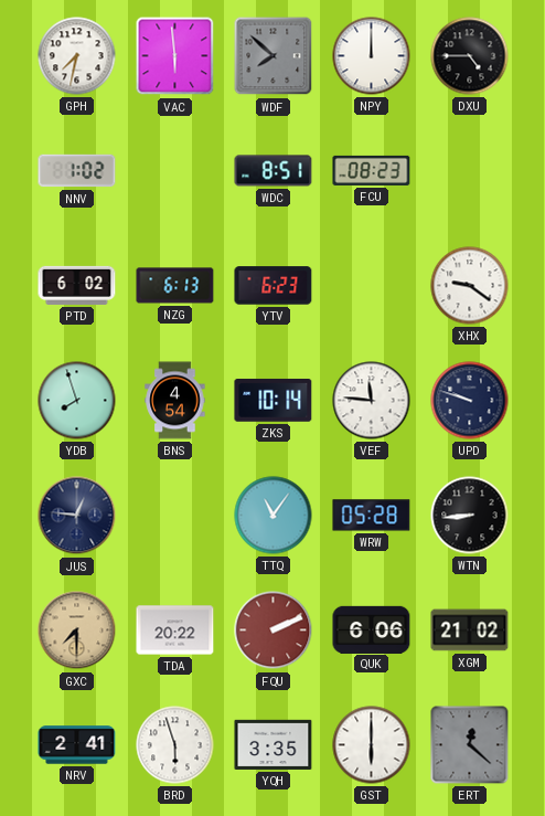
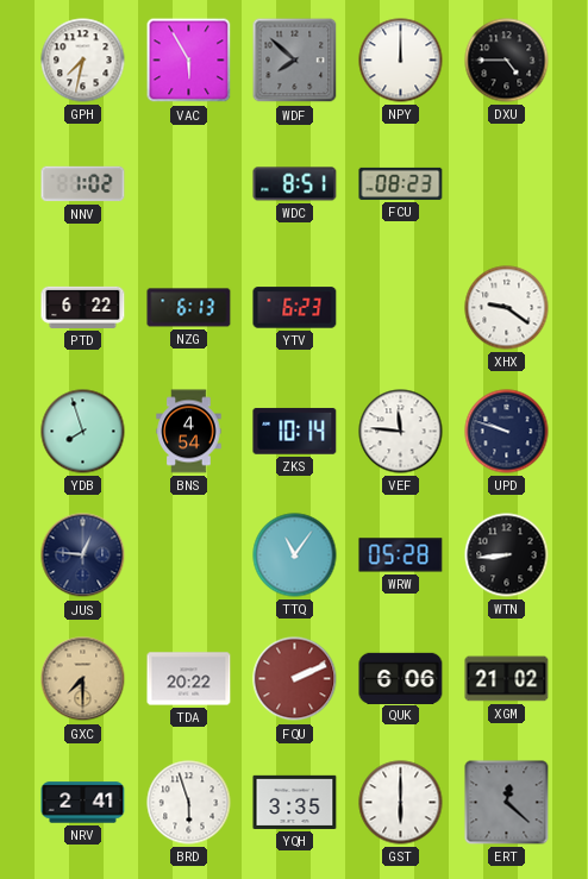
VAC: 5:59 -> 5:55 (189, 61)
PTD: 6:02 -> 6:22 (83, 307)
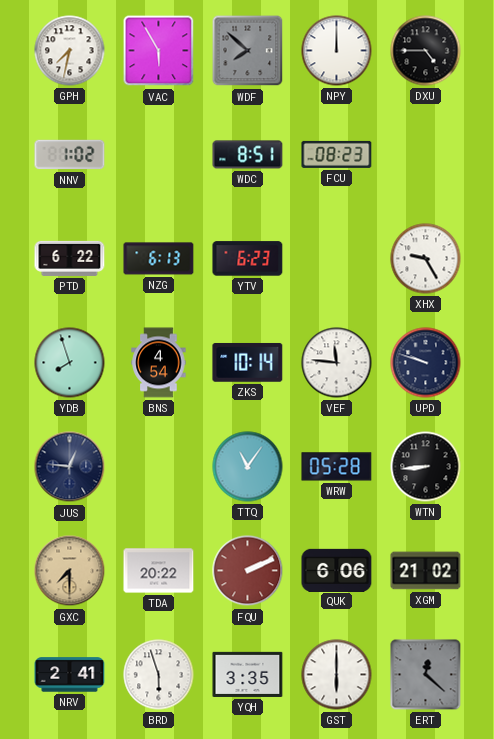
XHX: 9:21 -> 9:25 (426, 259)
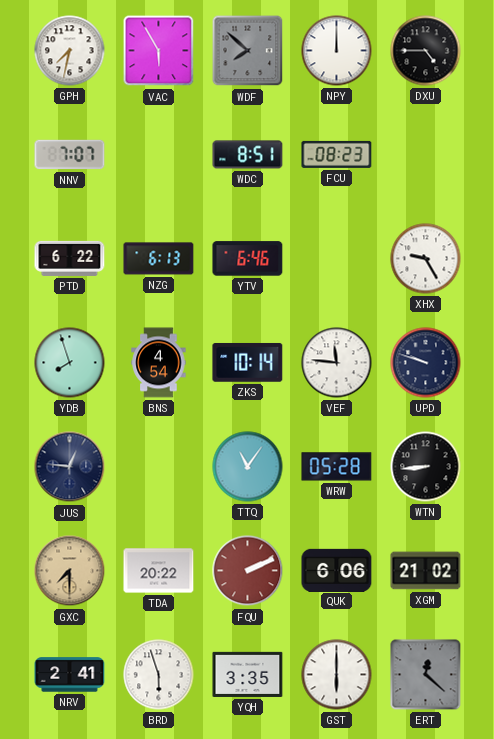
NNV: 1:02 -> 7:07 (70, 155)
YTV: 6:23 -> 6:46 (248, 259)
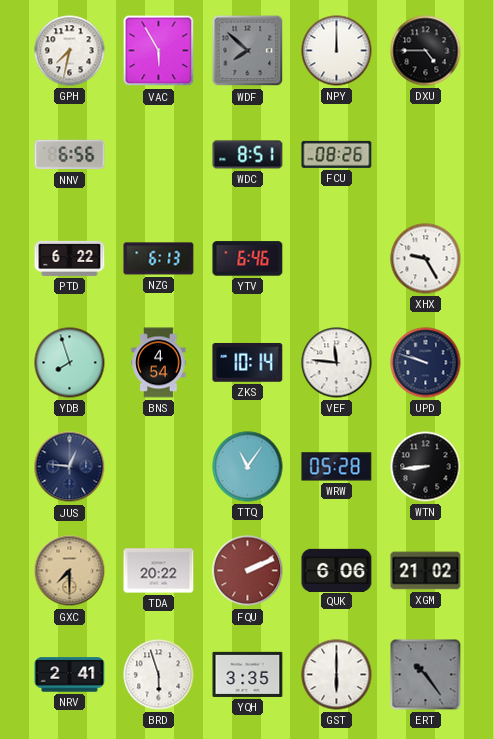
NNV: 7:07 -> 6:56 (70, 155)
FCU: 08:23 -> 08:26 (337, 154)
ERT: 12:22 -> 10:24 (426, 675)
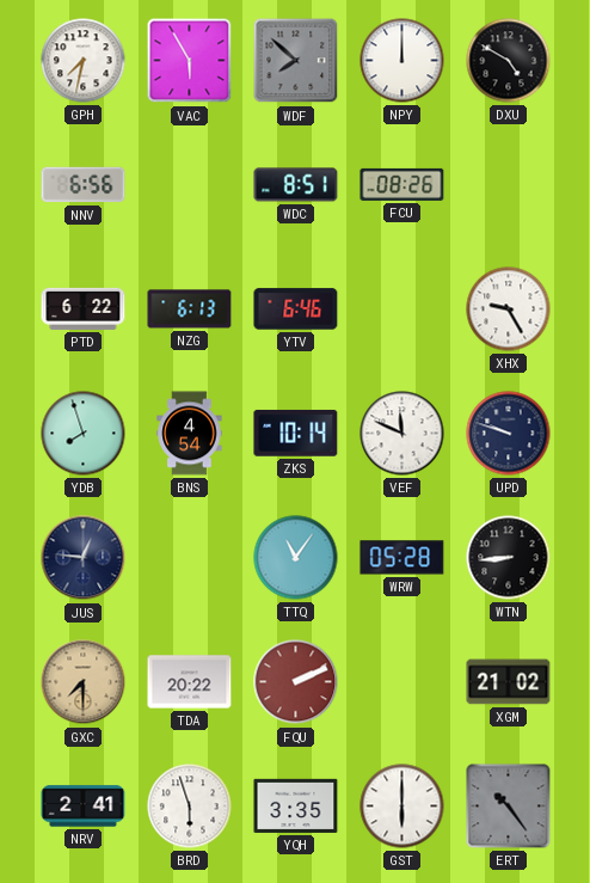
DXU: 4:45 -> 4:50 (509, 61)
VEF: 11:46 -> 11:49 (402, 434)
QUK: 6:06 -> none (337, 570)
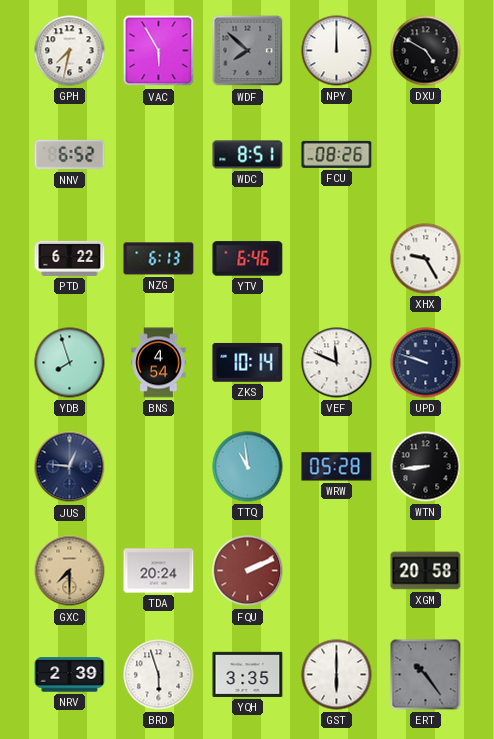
NNV: 6:56 -> 6:52 (70, 155)
TTQ: 11:06 -> 10:59 (248, 467)
TDA: 20:22 -> 20:24 (159, 571)
XGM: 21:02 -> 20:58 (426, 571)
NRV: 2:41 -> 2:39 (70, 675)
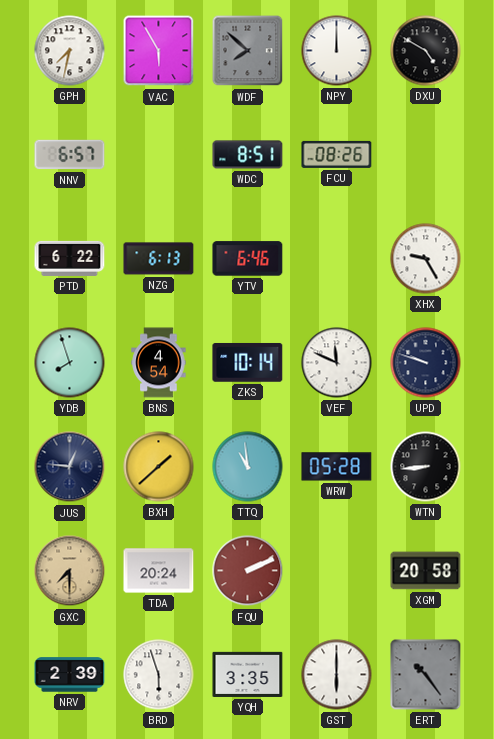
NNV: 6:52 -> 6:57 (70, 155)
BXH: none -> 1:38 (159, 467)
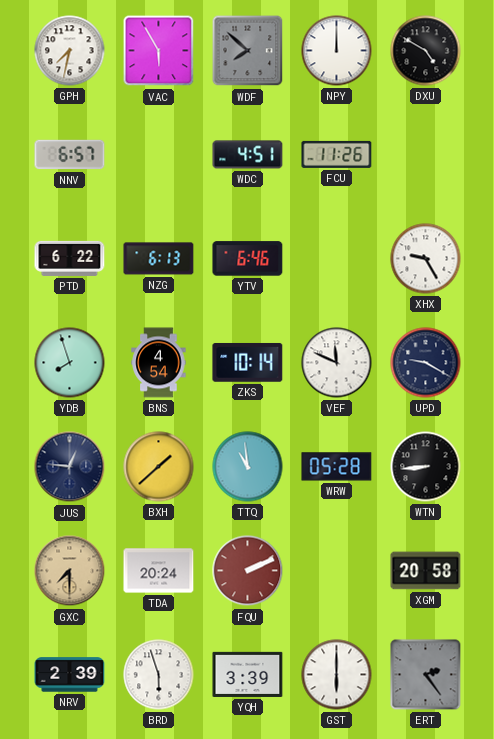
WDC: 8:51 -> 4:51 (248, 155)
FCU: 08:26 -> 11:26 (337, 154)
UPD: 9:48 -> 9:20 (426, 363)
YQH: 3:35 -> 3:39 (248, 674)
ERT: 10:24 -> 2:24 (426, 675)
